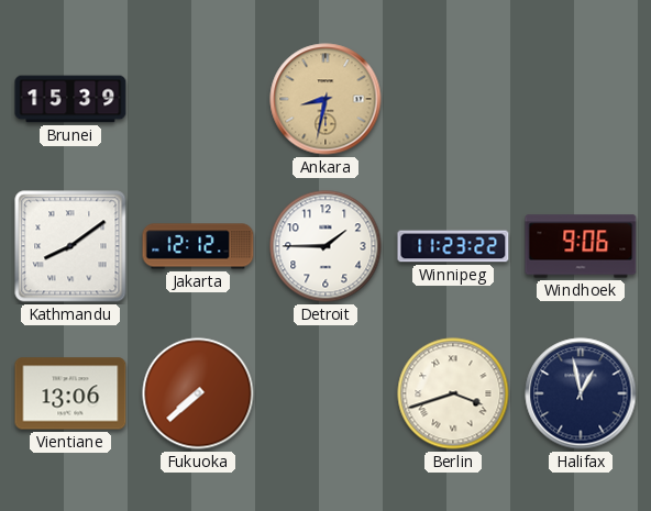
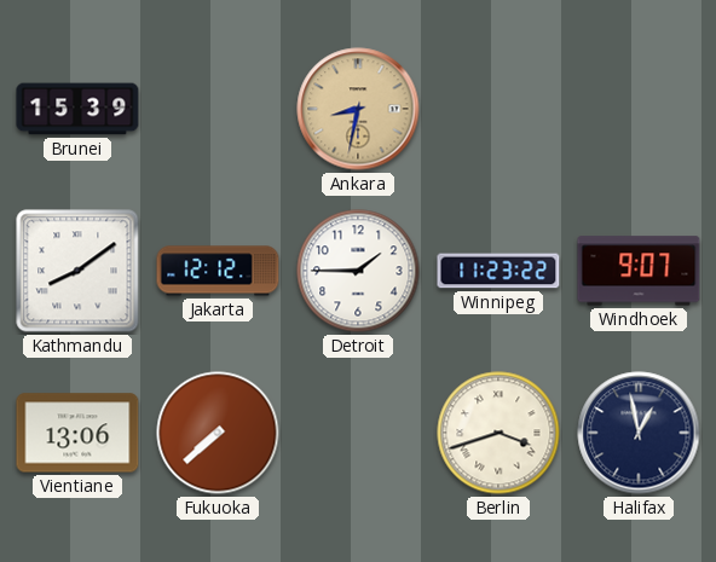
Windhoek: 9:06 -> 9:07 (639, 271)
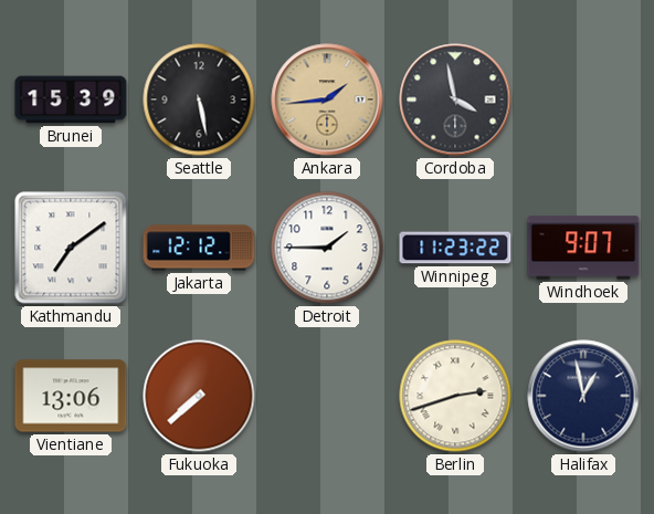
Seattle: none -> 5:28 (199, 99)
Ankara: 8:32 -> 1:44 (327, 99)
Cordoba: none -> 3:58 (455, 99)
Kathmandu: 8:09 -> 7:09 (71, 248)
Berlin: 3:42 -> 2:42 (455, 396)
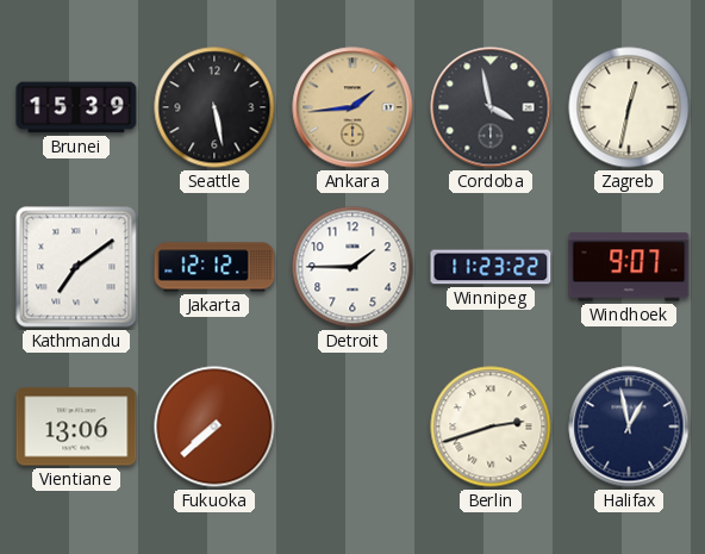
Zagreb: none -> 12:32 (629, 107)
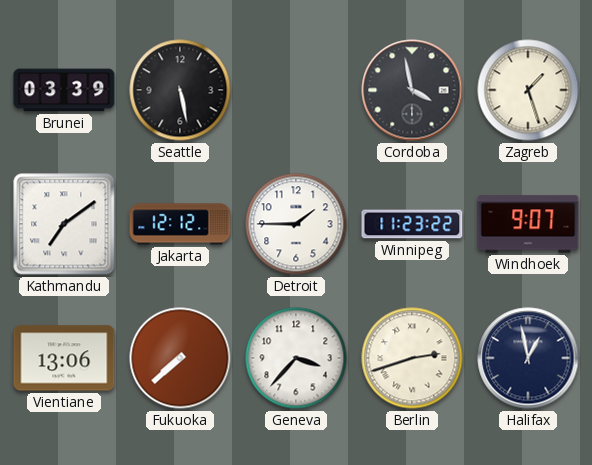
Brunei: 15:39 -> 03:39 (64, 90)
Ankara: 1:44 -> none (352, 107)
Zagreb: 12:32 -> 1:27 (528, 90)
Geneva: none -> 3:37 (296, 358)
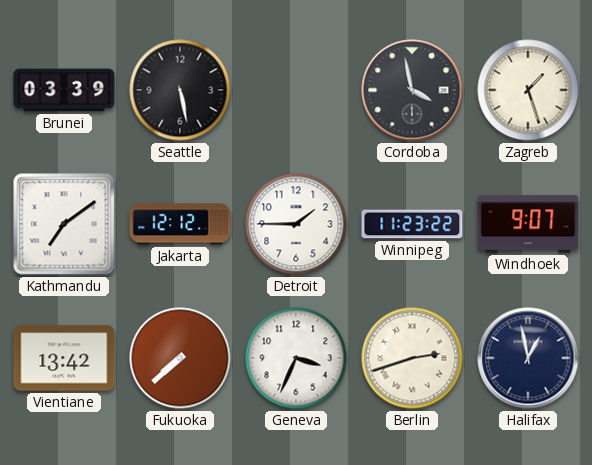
Vientiane: 13:06 -> 13:42 (64, 358)
Geneva: 3:37 -> 3:34 (296, 358)
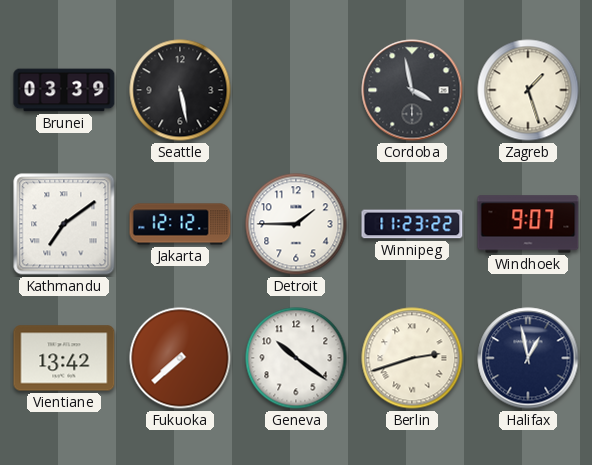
Geneva: 3:34 -> 10:21 (296, 358)
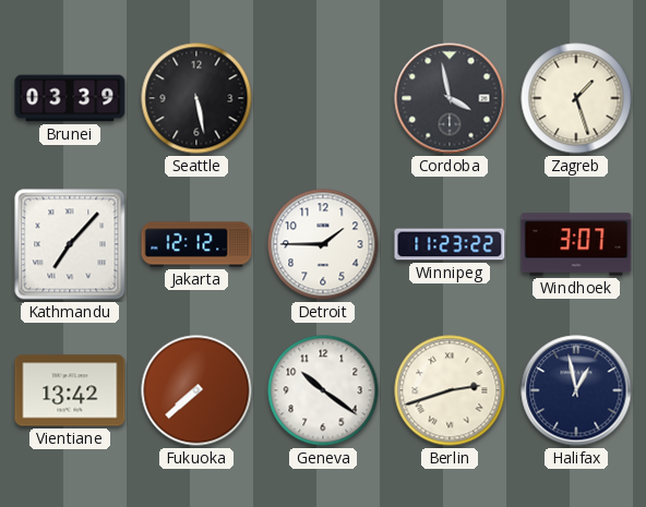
Kathmandu: 7:09 -> 7:07 (70, 244)
Windhoek: 9:07 -> 3:07 (576, 244)
